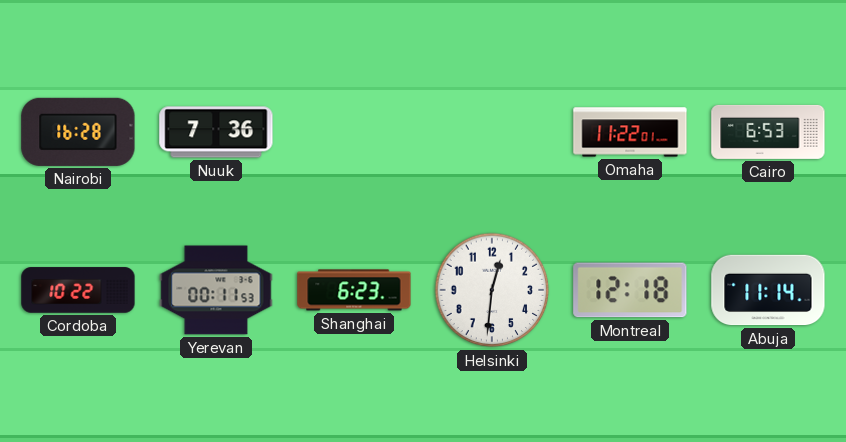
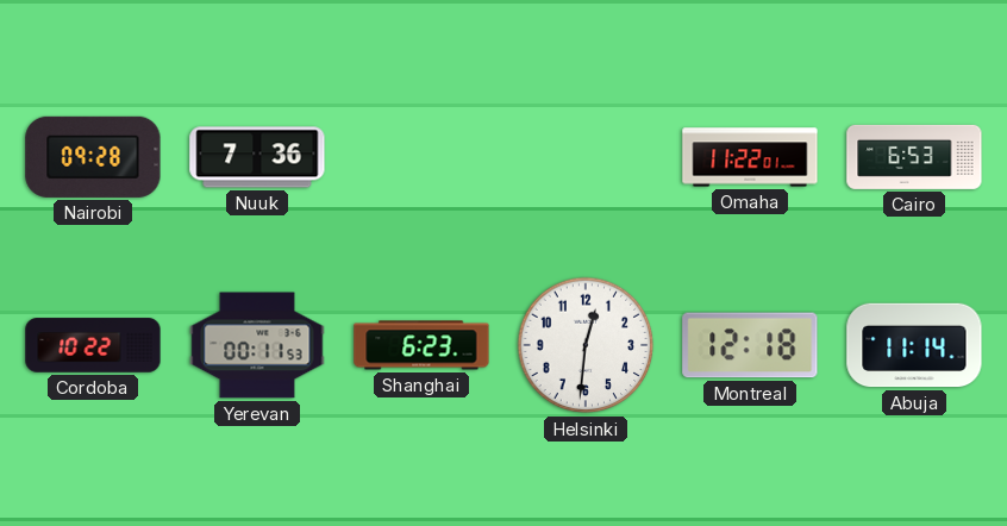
Nairobi: 16:28 -> 09:28 (93, 157)
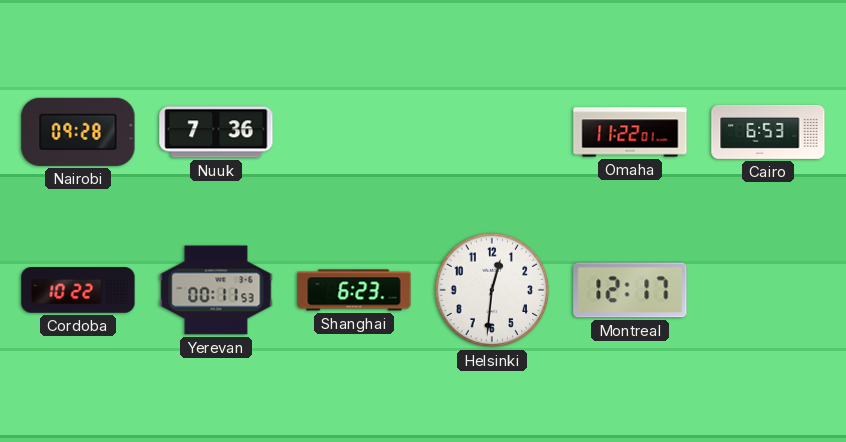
Montreal: 12:18 -> 12:17 (630, 290)
Abuja: 11:14 -> none (914, 345)
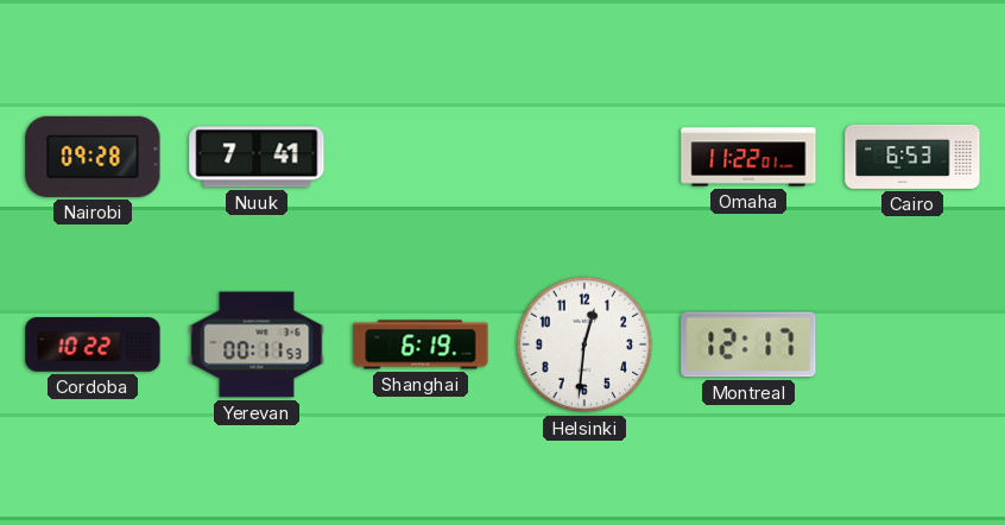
Nuuk: 7:36 -> 7:41 (257, 157)
Shanghai: 6:23 -> 6:19 (421, 344)
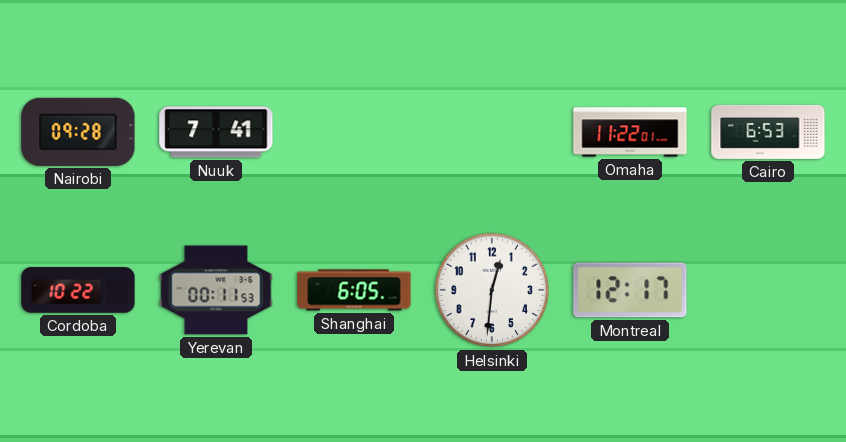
Shanghai: 6:19 -> 6:05 (354, 290)
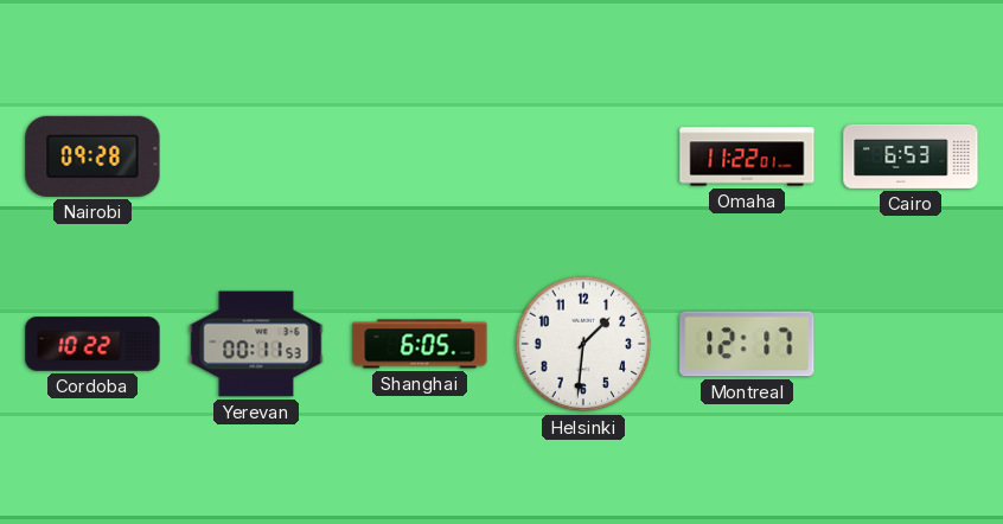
Nuuk: 7:41 -> none (216, 132)
Helsinki: 12:31 -> 1:31 (583, 344)
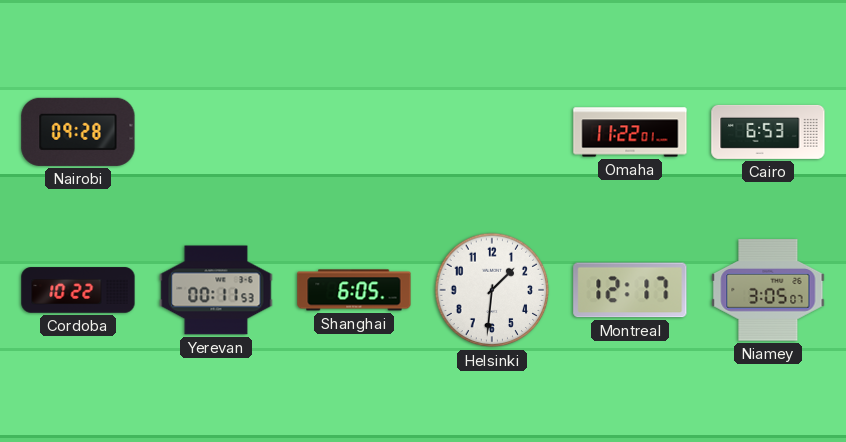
Niamey: none -> 3:05 (768, 290)
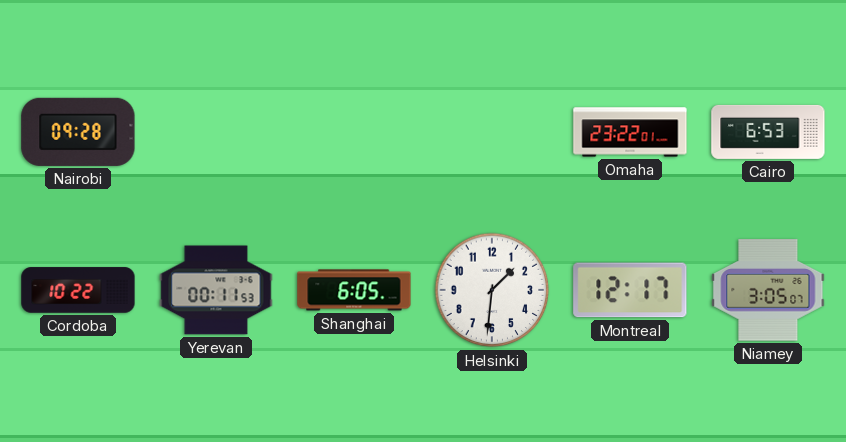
Omaha: 11:22 -> 23:22 (630, 132)
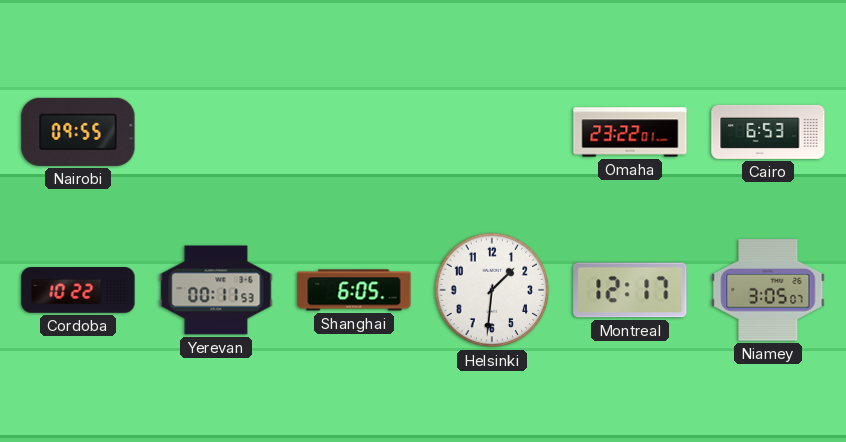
Nairobi: 09:28 -> 09:55 (78, 132)
